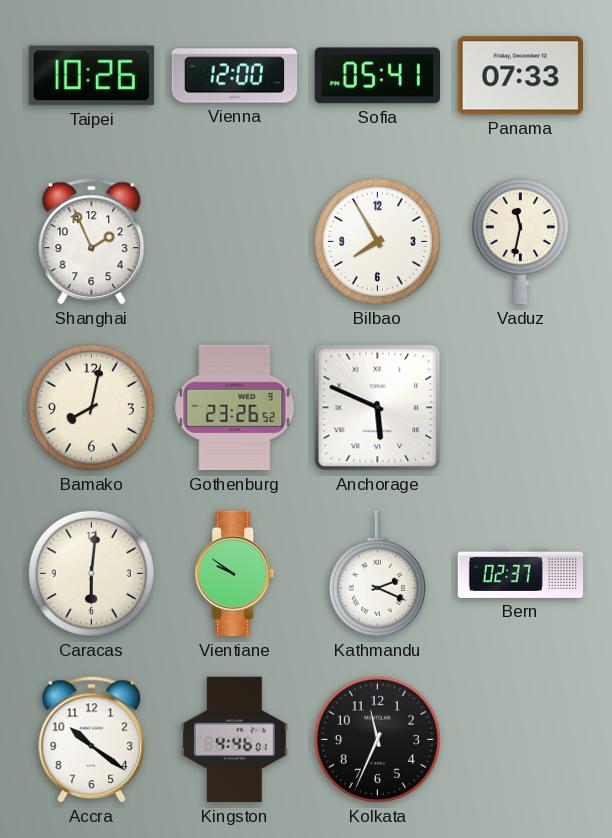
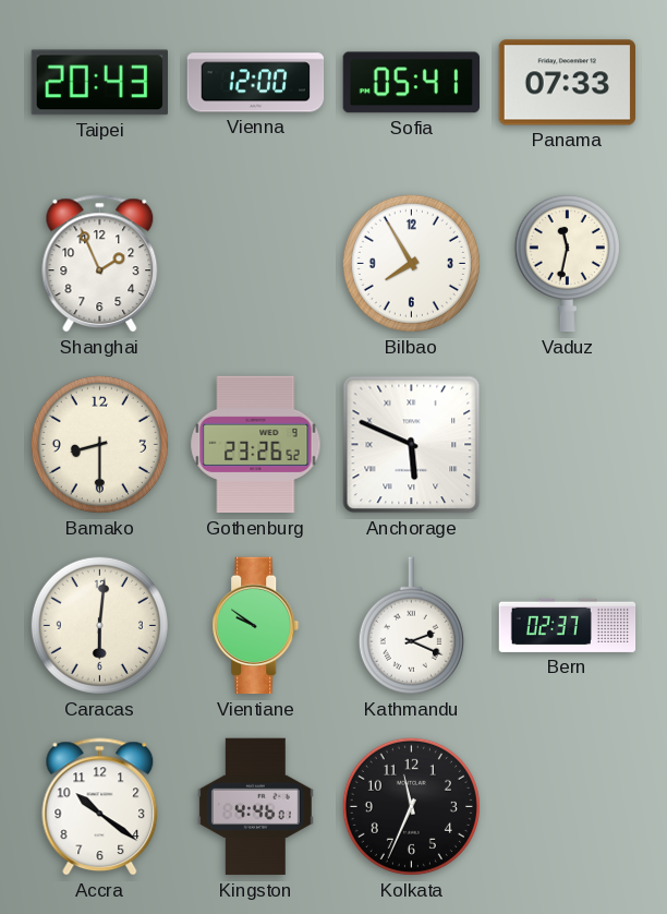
Taipei: 10:26 -> 20:43 (99, 83)
Bamako: 8:02 -> 8:30 (99, 444)
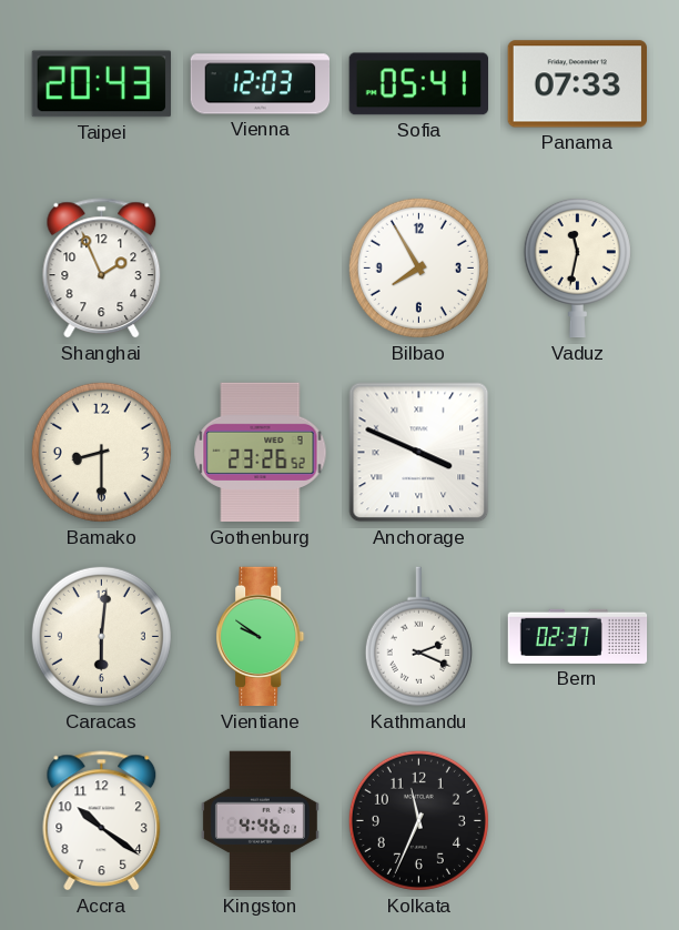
Vienna: 12:00 -> 12:03 (261, 84)
Anchorage: 5:49 -> 3:49 (419, 453)
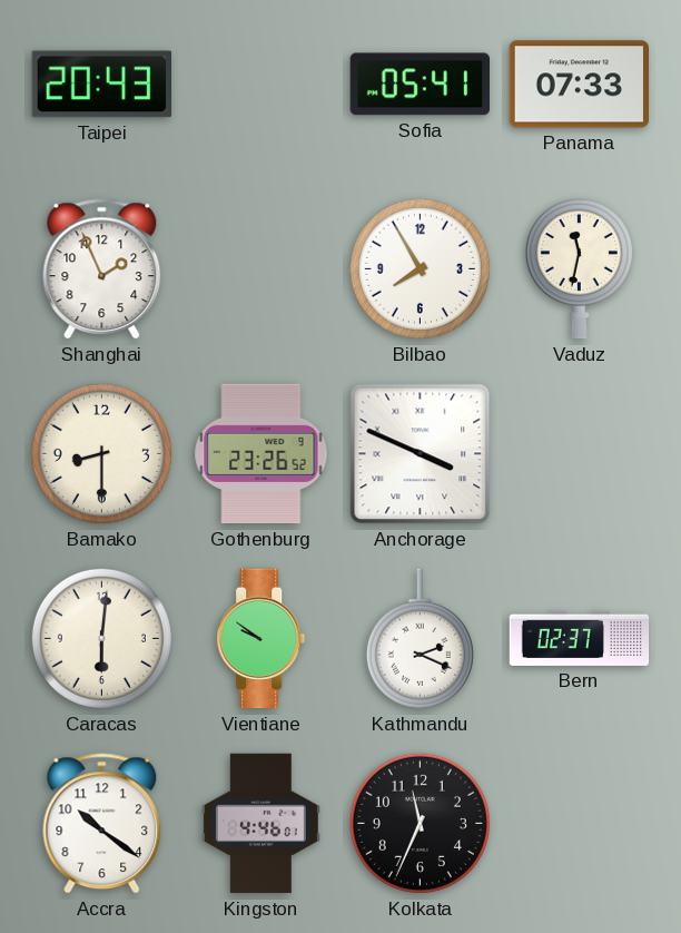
Vienna: 12:03 -> none (261, 84)
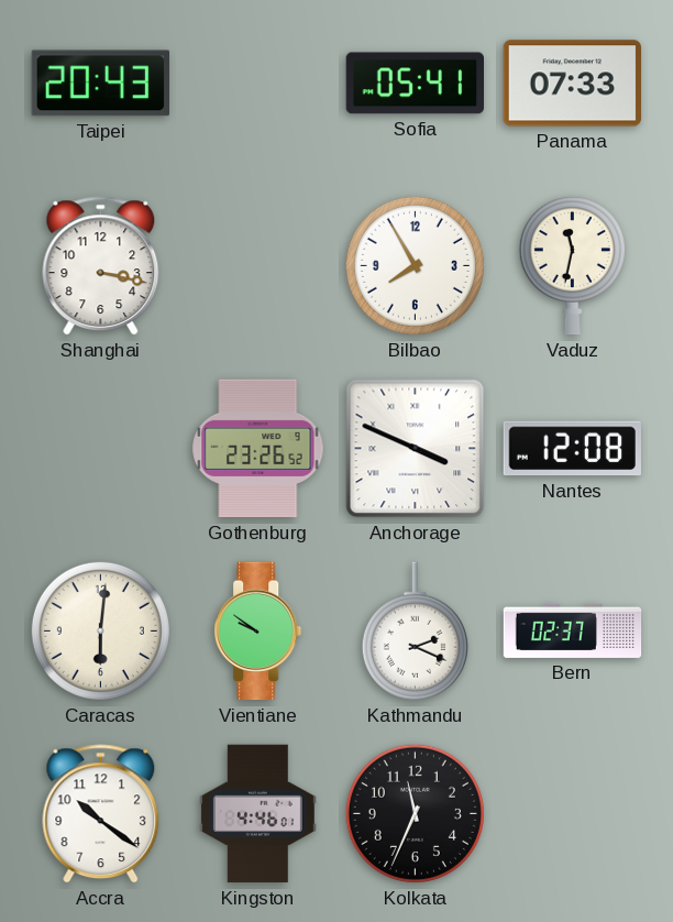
Shanghai: 1:56 -> 3:17 (101, 266)
Bamako: 8:30 -> none (101, 453)
Nantes: none -> 12:08 (572, 449)
